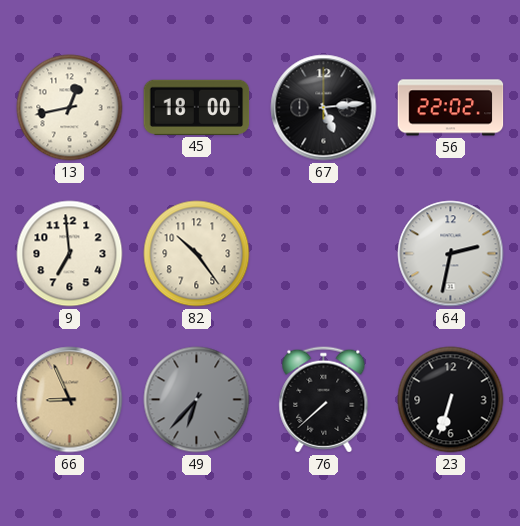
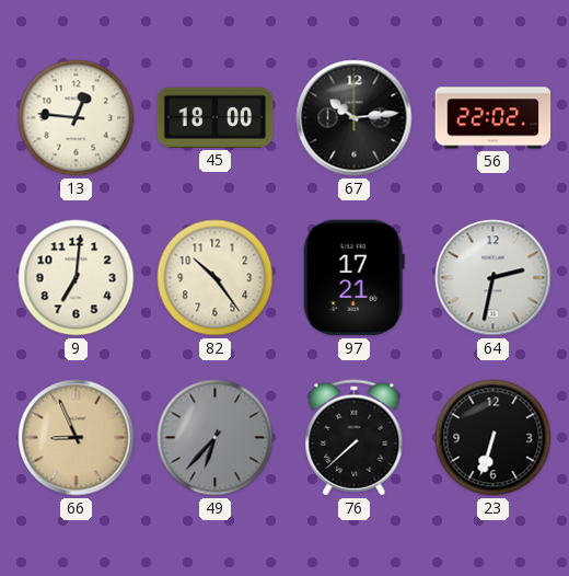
13: 12:43 -> 12:46 (77, 118)
67: 5:14 -> 10:14 (355, 118)
9: 6:59 -> 7:01 (77, 278)
97: none -> 17:21 (353, 278)
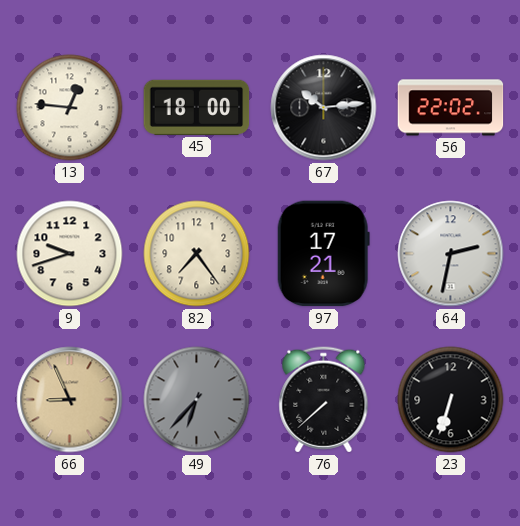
9: 7:01 -> 9:42 (70, 254)
82: 10:24 -> 7:24 (197, 254)
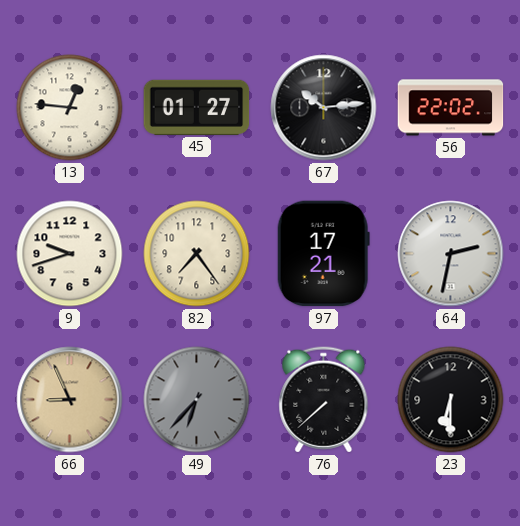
45: 18:00 -> 01:27 (197, 107)
23: 6:33 -> 6:30 (451, 400)
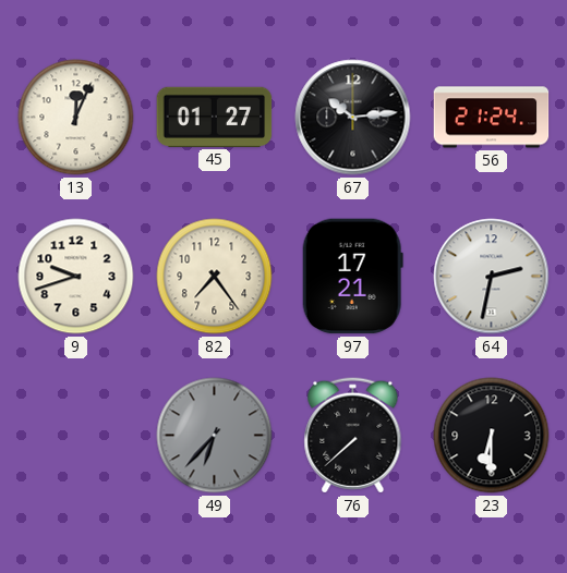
13: 12:46 -> 12:04 (76, 118)
56: 22:02 -> 21:24 (492, 118)
66: 8:56 -> none (70, 400)
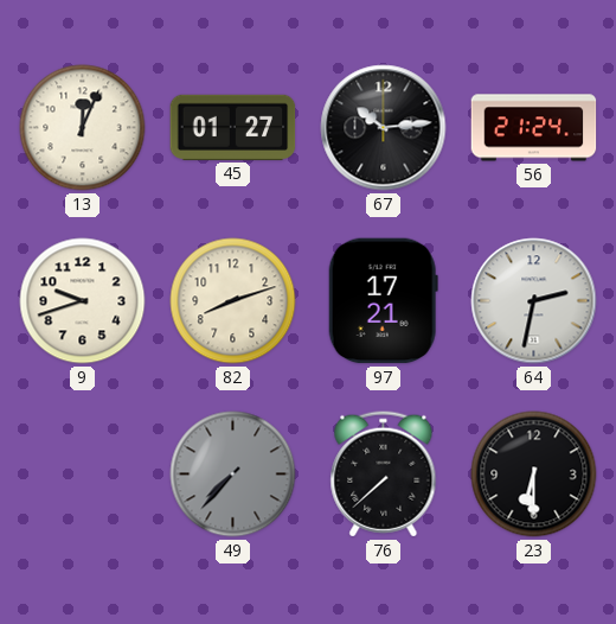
82: 7:24 -> 8:12 (233, 301)
49: 6:37 -> 7:37 (233, 475)
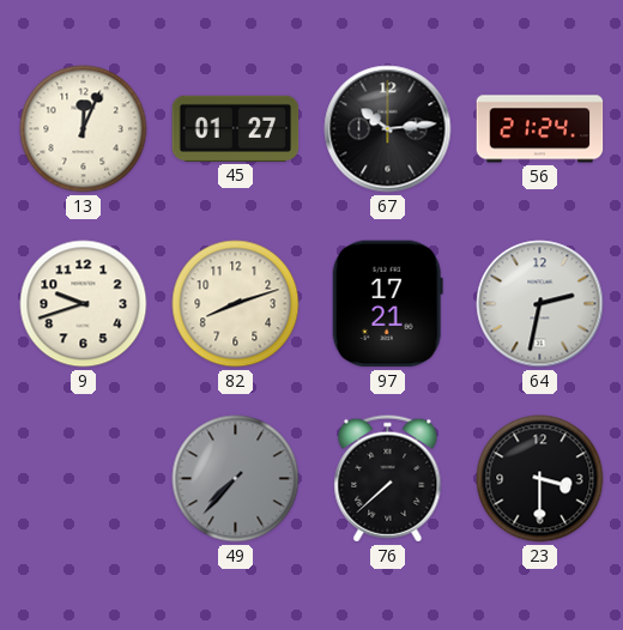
23: 6:30 -> 3:30 (540, 479)
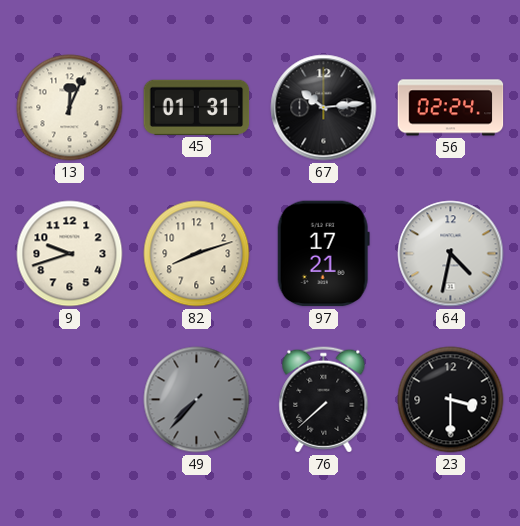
45: 01:27 -> 01:31 (197, 107)
56: 21:24 -> 02:24 (451, 108)
64: 2:32 -> 4:32 (451, 254)
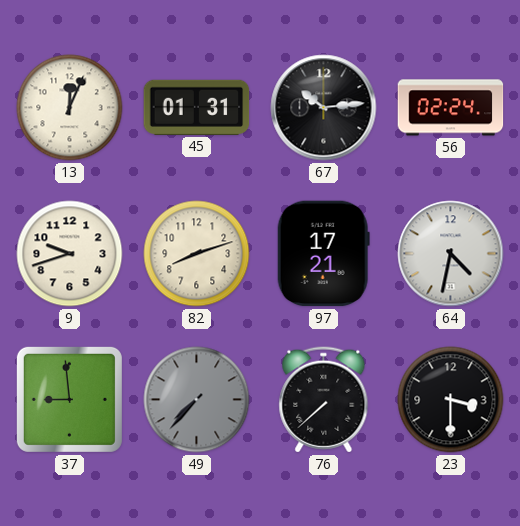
37: none -> 8:59 (69, 399)
